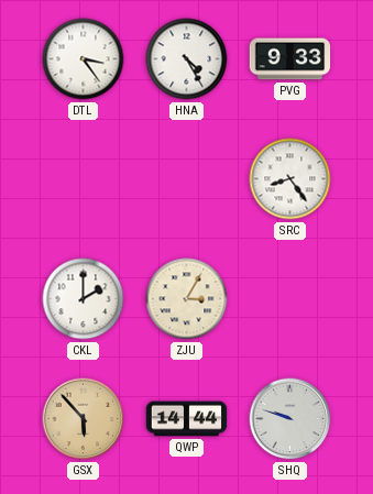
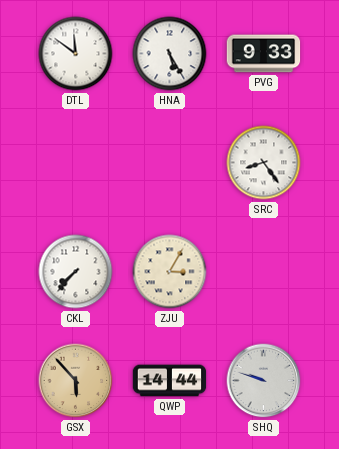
DTL: 3:24 -> 11:51 (76, 54)
HNA: 4:25 -> 5:25 (170, 54)
CKL: 2:00 -> 7:37 (76, 272)
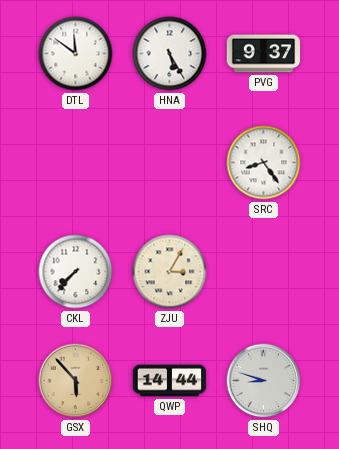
PVG: 9:33 -> 9:37 (264, 54)
SHQ: 9:48 -> 8:48 (264, 381)
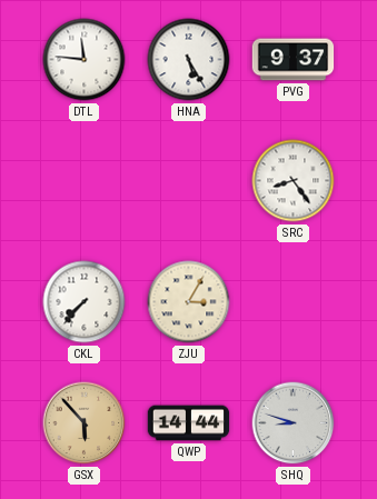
DTL: 11:51 -> 11:46 (85, 60)
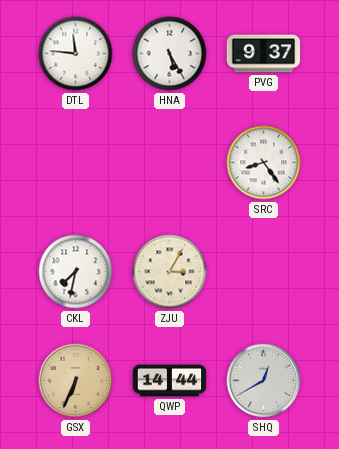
CKL: 7:37 -> 7:32 (76, 272)
GSX: 5:53 -> 6:34 (76, 381)
SHQ: 8:48 -> 12:40 (264, 381)
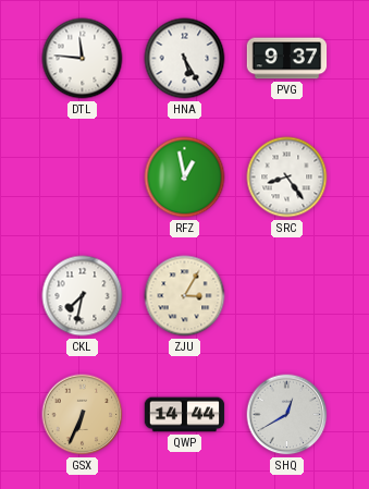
RFZ: none -> 12:58 (185, 178)
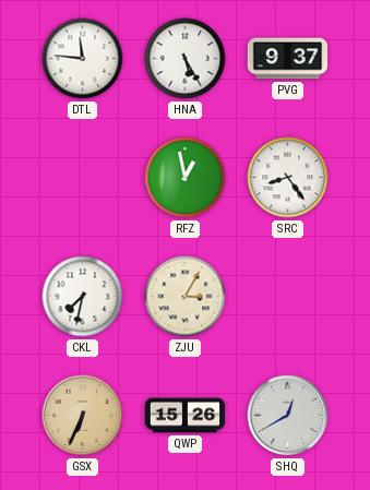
QWP: 14:44 -> 15:26 (186, 416)
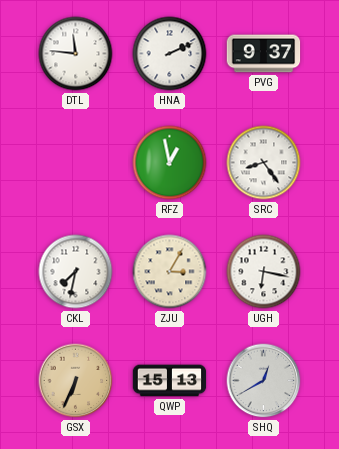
HNA: 5:25 -> 2:11 (170, 54)
UGH: none -> 6:17 (264, 272)
QWP: 15:26 -> 15:13 (170, 381)
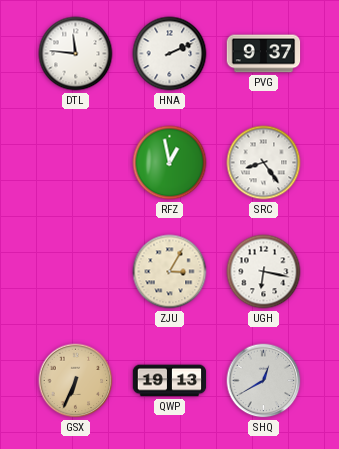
CKL: 7:32 -> none (76, 272)
QWP: 15:13 -> 19:13 (170, 381)
